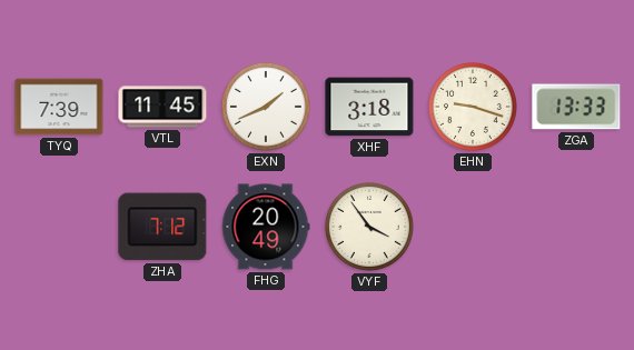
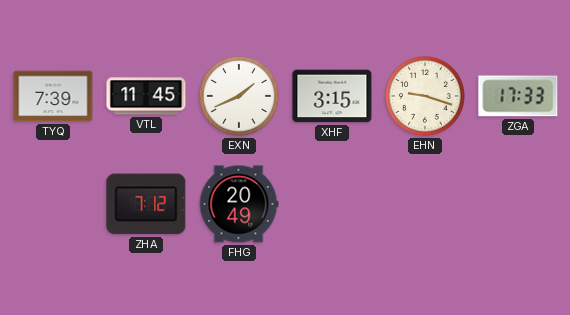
XHF: 3:18 -> 3:15 (332, 96)
ZGA: 13:33 -> 17:33 (518, 96)
VYF: 3:54 -> none (369, 227)
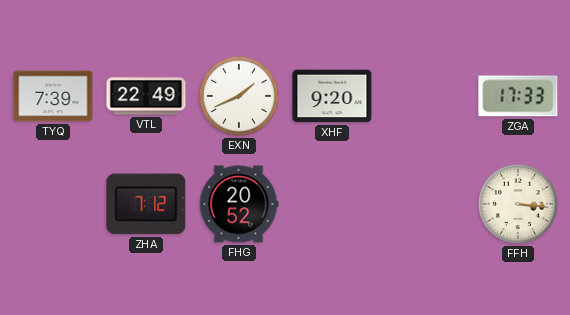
VTL: 11:45 -> 22:49 (146, 96)
XHF: 3:15 -> 9:20 (332, 96)
EHN: 9:18 -> none (425, 96)
FHG: 20:49 -> 20:52 (239, 204)
FFH: none -> 3:16 (518, 204)
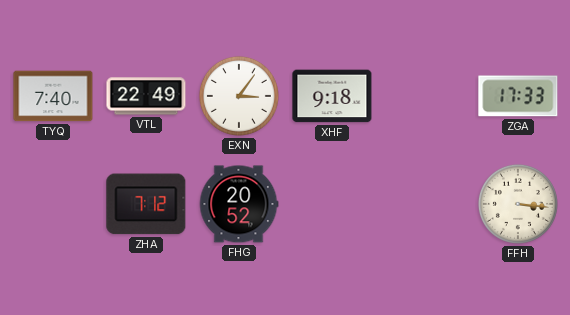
TYQ: 7:39 -> 7:40 (53, 96)
EXN: 1:41 -> 3:06 (239, 96)
XHF: 9:20 -> 9:18 (332, 96)
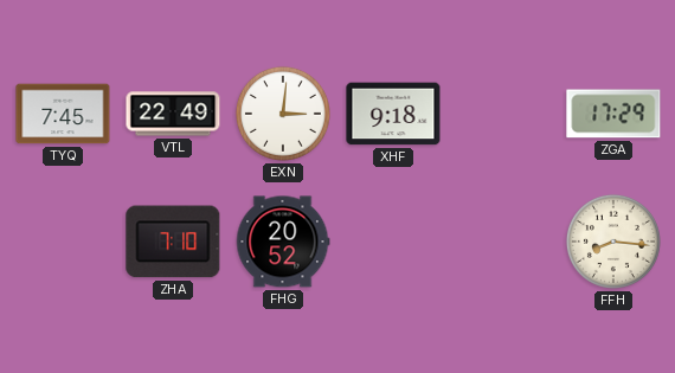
TYQ: 7:40 -> 7:45 (63, 114)
EXN: 3:06 -> 3:01 (283, 114)
ZGA: 17:33 -> 17:29 (613, 114)
ZHA: 7:12 -> 7:10 (173, 242)
FFH: 3:16 -> 8:16 (613, 242)
